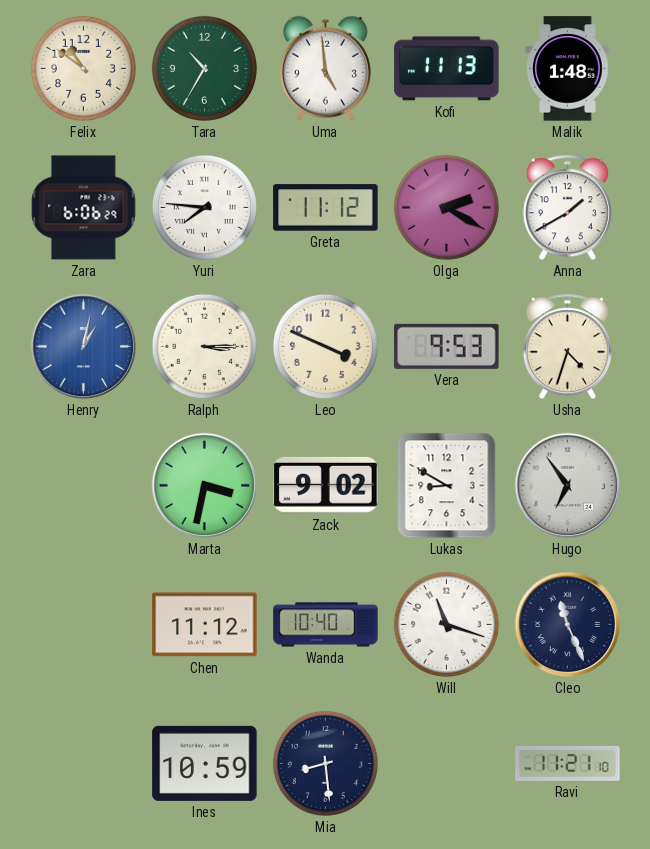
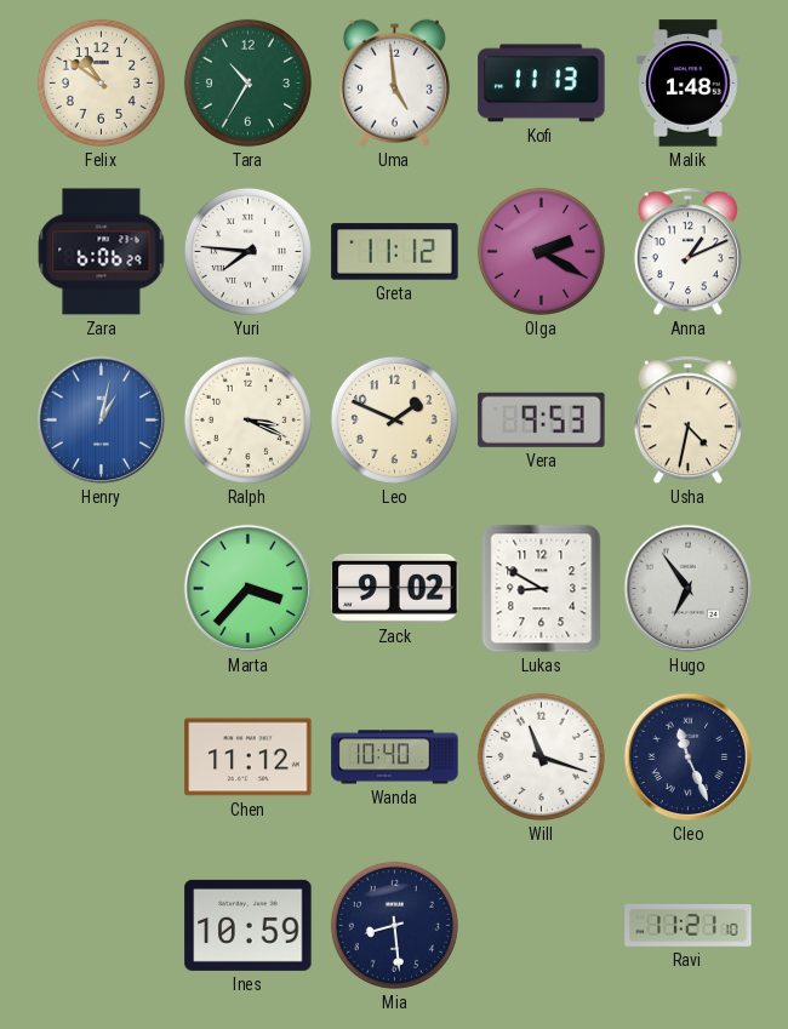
Anna: 1:40 -> 1:11 (687, 252)
Ralph: 3:15 -> 3:19 (247, 419)
Leo: 3:49 -> 1:49 (394, 419)
Usha: 4:33 -> 4:32 (687, 421)
Marta: 3:32 -> 3:37 (249, 589)
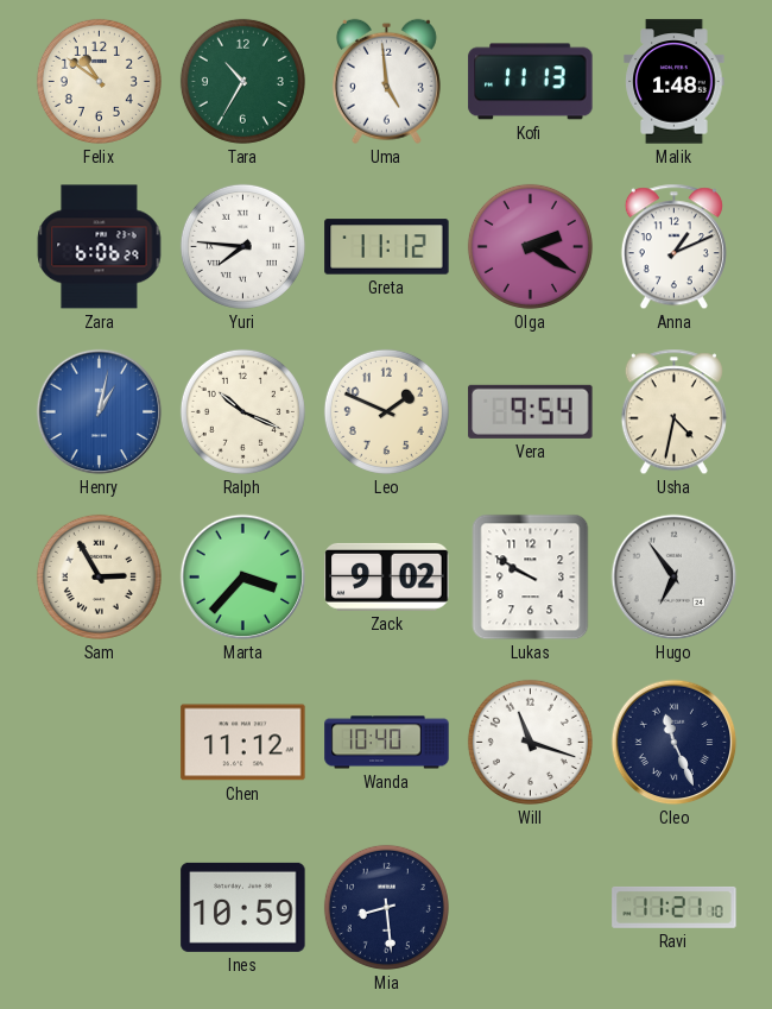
Ralph: 3:19 -> 10:19 (242, 411)
Vera: 9:53 -> 9:54 (531, 411)
Sam: none -> 2:55 (99, 576)
Lukas: 8:50 -> 9:50 (531, 578)
